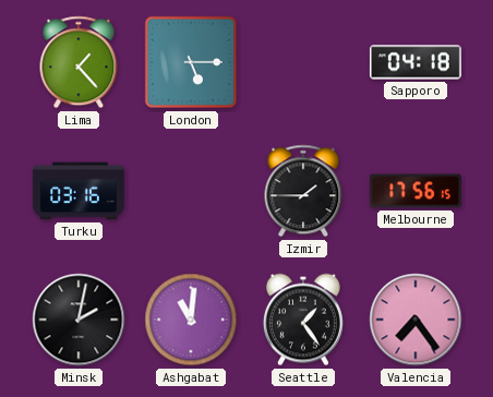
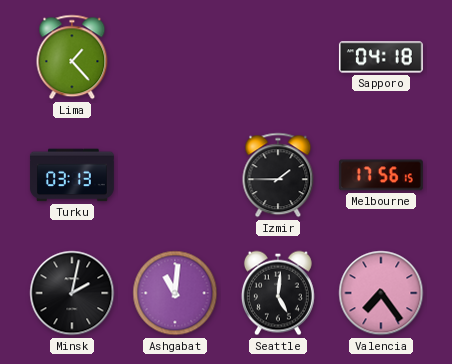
London: 5:15 -> none (191, 62)
Turku: 03:16 -> 03:13 (72, 175)
Seattle: 1:24 -> 5:01 (278, 293)
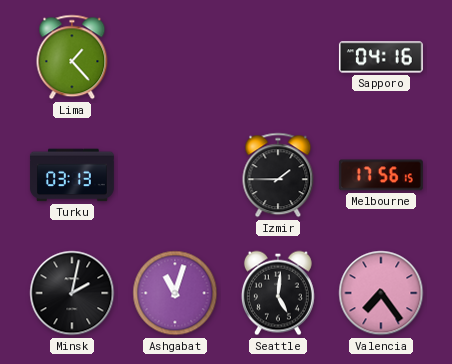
Sapporo: 04:18 -> 04:16 (381, 57)
Ashgabat: 11:01 -> 11:03 (175, 293)
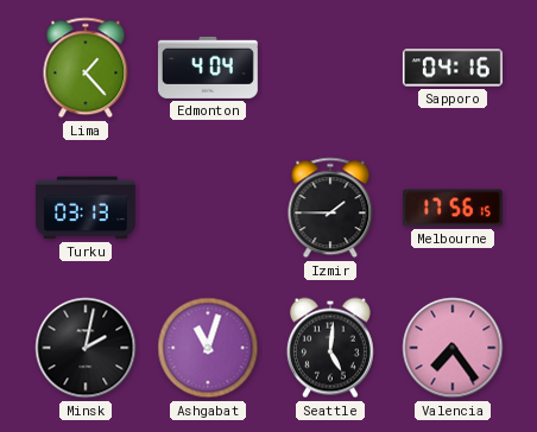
Edmonton: none -> 4:04 (208, 68)
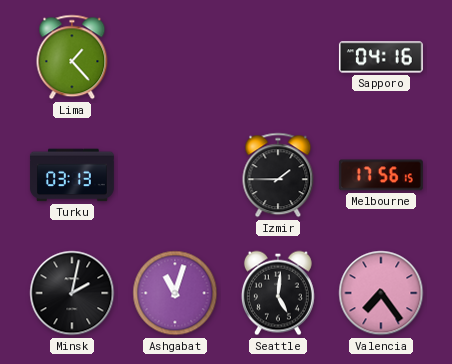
Edmonton: 4:04 -> none (208, 68)
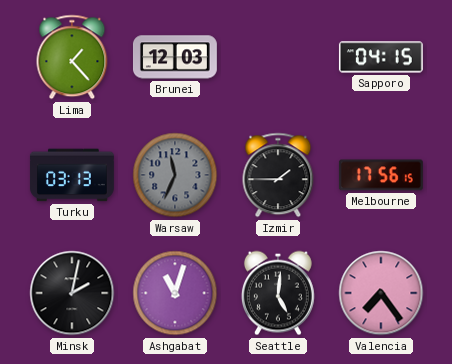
Brunei: none -> 12:03 (175, 57)
Sapporo: 04:16 -> 04:15 (381, 57)
Warsaw: none -> 11:34 (175, 175)
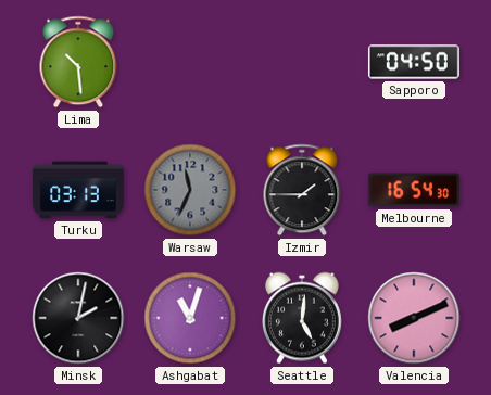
Lima: 1:23 -> 10:29 (78, 62)
Brunei: 12:03 -> none (175, 57)
Sapporo: 04:15 -> 04:50 (414, 62)
Melbourne: 17:56 -> 16:54 (414, 190)
Valencia: 7:24 -> 8:11 (414, 318)
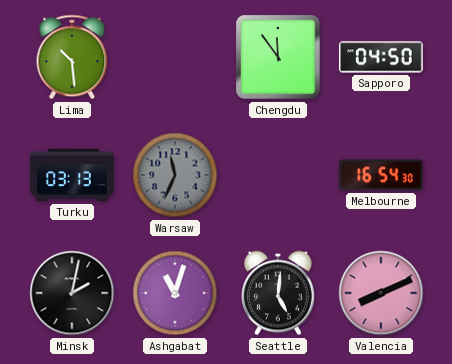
Chengdu: none -> 11:54 (278, 57)
Izmir: 1:45 -> none (302, 190)
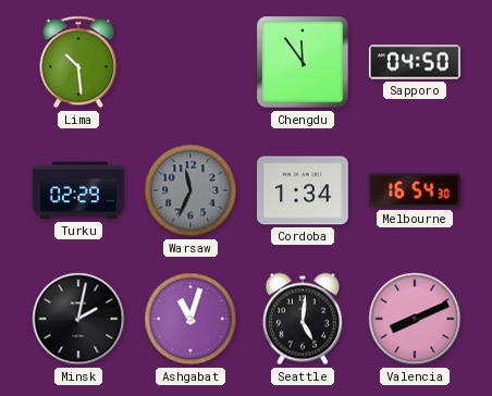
Turku: 03:13 -> 02:29 (78, 190)
Cordoba: none -> 1:34 (303, 190)
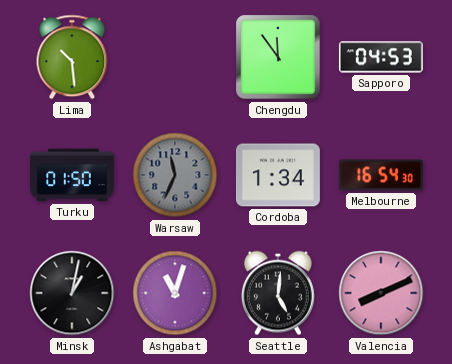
Sapporo: 04:50 -> 04:53 (381, 57)
Turku: 02:29 -> 01:50 (72, 175)
Minsk: 2:02 -> 1:02 (72, 293)
